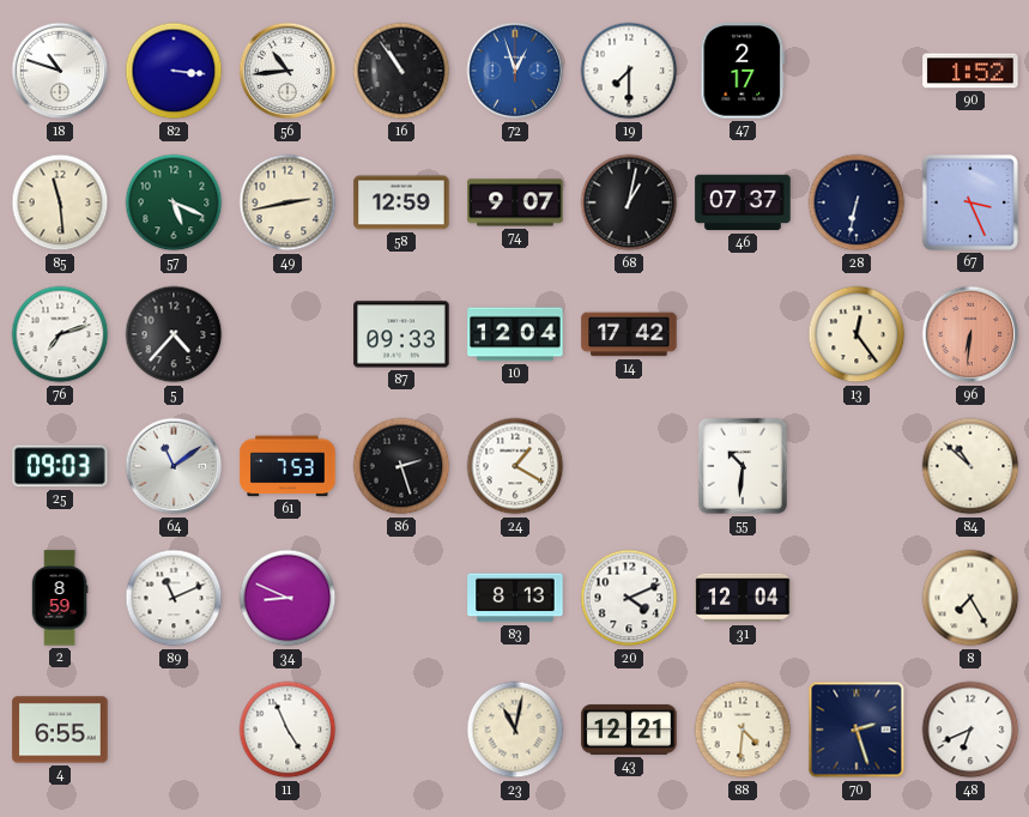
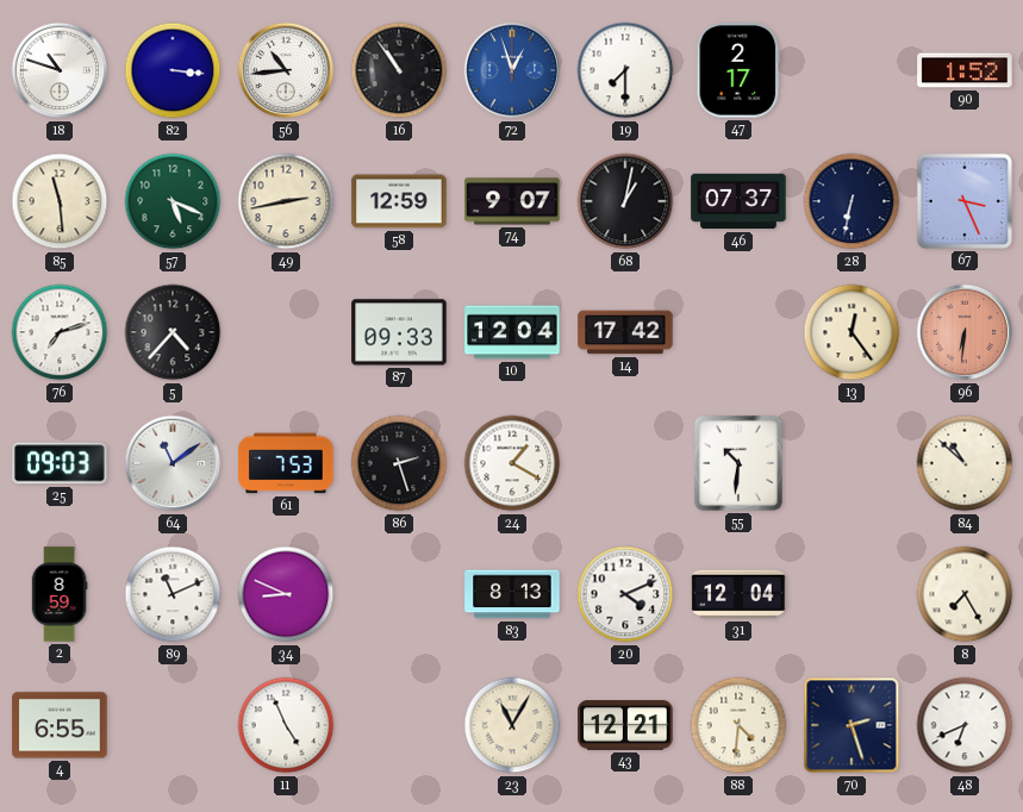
23: 11:02 -> 11:05 (512, 725)
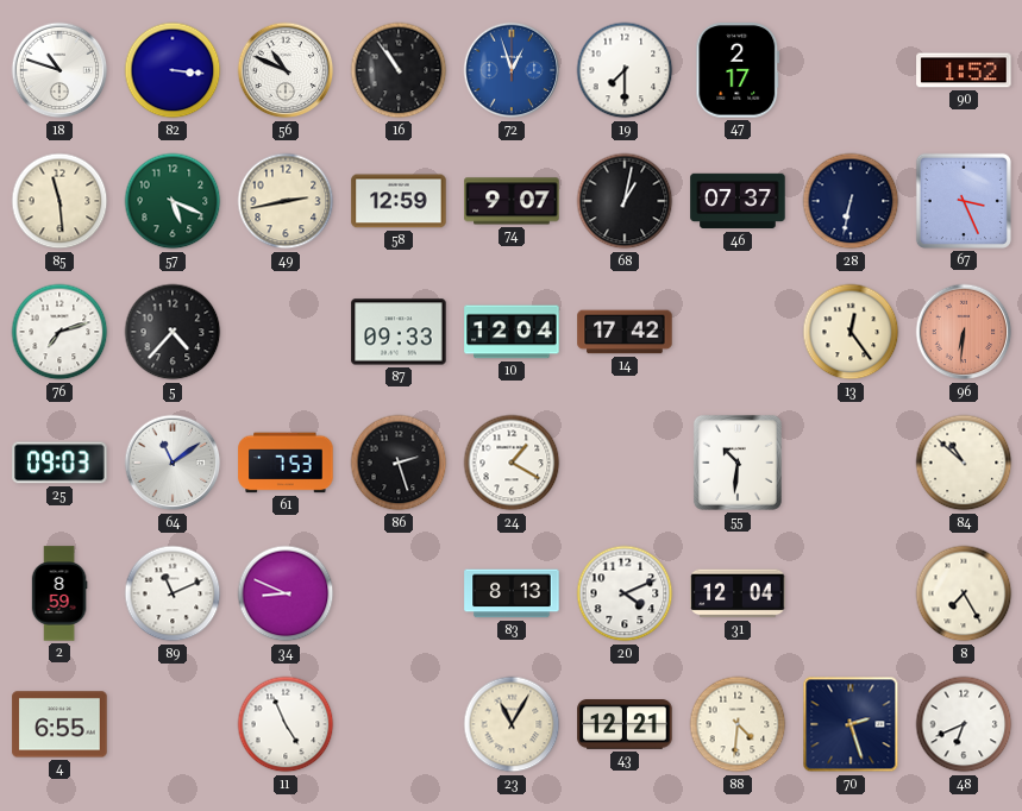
56: 10:44 -> 10:49 (286, 70)
